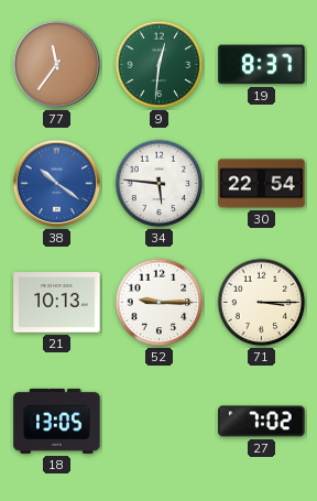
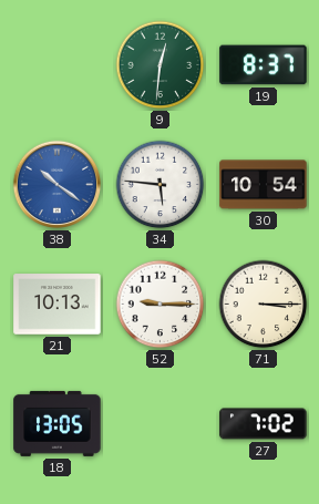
77: 11:36 -> none (57, 65)
30: 22:54 -> 10:54 (264, 185)
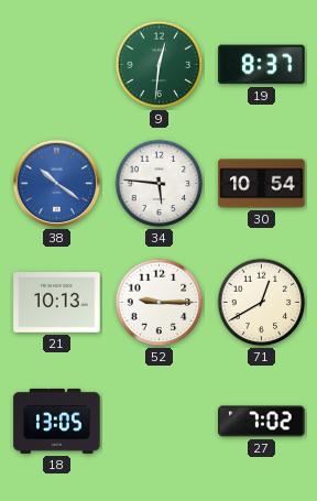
71: 3:15 -> 12:40 (262, 303)
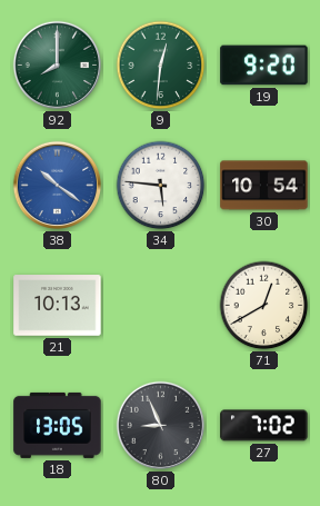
92: none -> 8:00 (58, 66)
19: 8:37 -> 9:20 (264, 66)
52: 9:15 -> none (160, 303)
80: none -> 8:56 (161, 426)
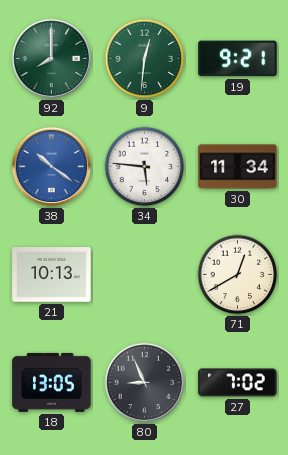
19: 9:20 -> 9:21 (238, 59)
30: 10:54 -> 11:34 (238, 167)
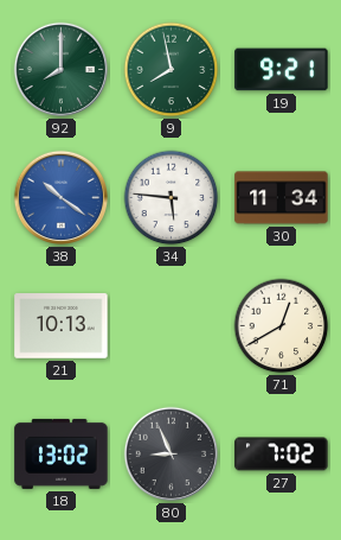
9: 12:31 -> 7:58 (172, 70)
18: 13:05 -> 13:02 (62, 453)
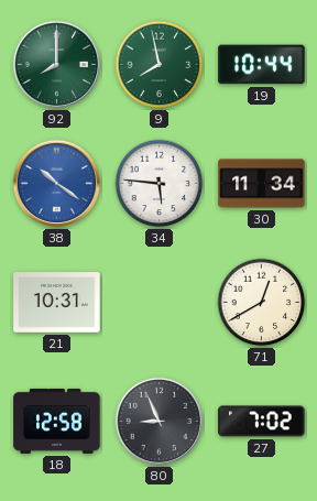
19: 9:21 -> 10:44 (262, 65)
21: 10:13 -> 10:31 (57, 303)
18: 13:02 -> 12:58 (57, 421)
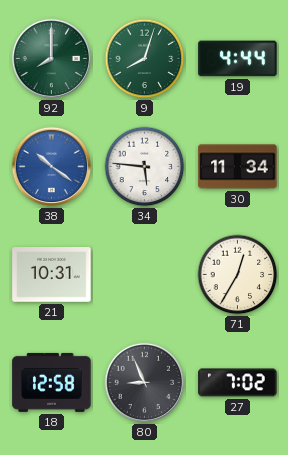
9: 7:58 -> 8:03 (145, 59)
19: 10:44 -> 4:44 (238, 59)
71: 12:40 -> 12:35 (238, 275)
